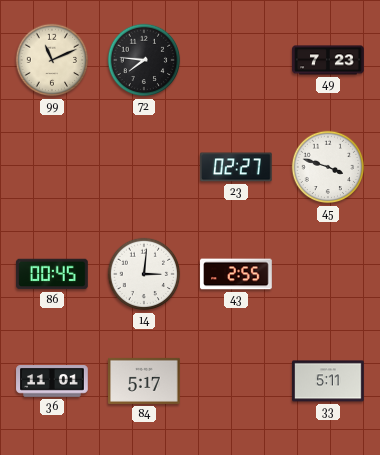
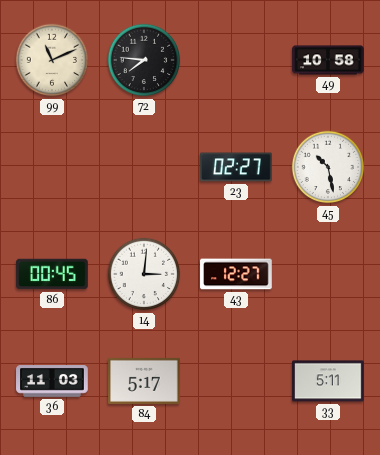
49: 7:23 -> 10:58 (328, 60)
45: 3:48 -> 10:28 (328, 167)
43: 2:55 -> 12:27 (236, 274)
36: 11:01 -> 11:03 (52, 381)
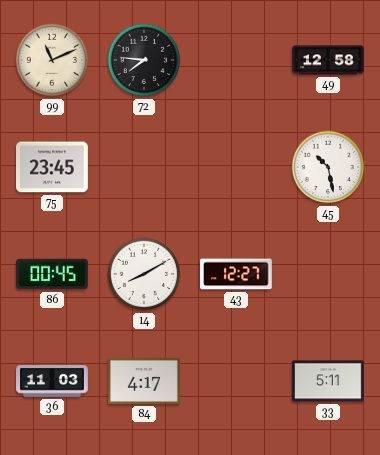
49: 10:58 -> 12:58 (328, 60)
75: none -> 23:45 (52, 167)
23: 02:27 -> none (237, 167)
14: 3:01 -> 8:10 (144, 274)
84: 5:17 -> 4:17 (144, 381)
